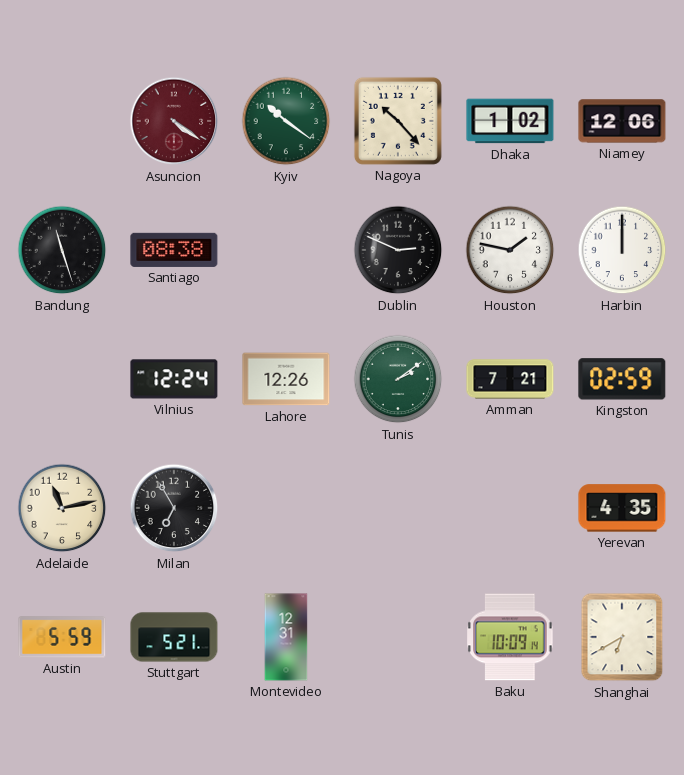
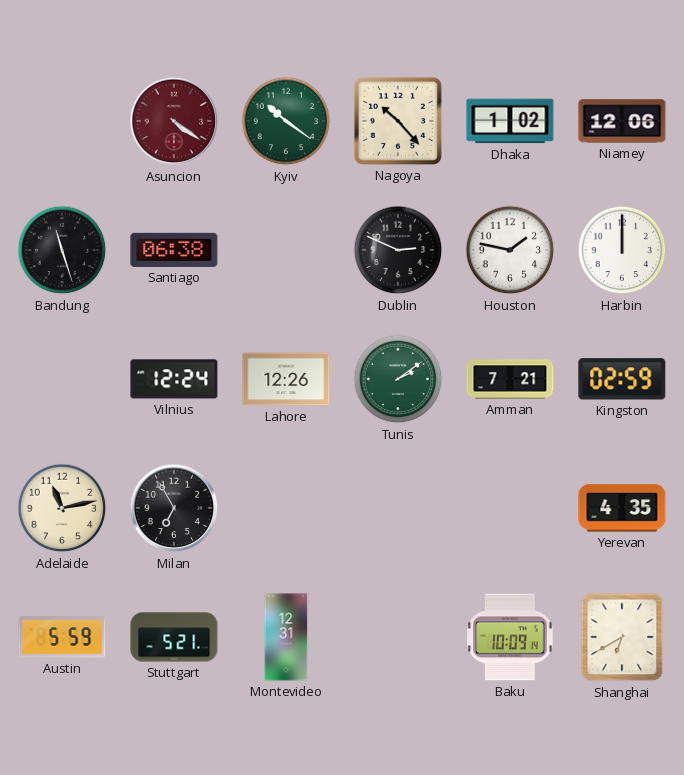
Santiago: 08:38 -> 06:38 (174, 250)
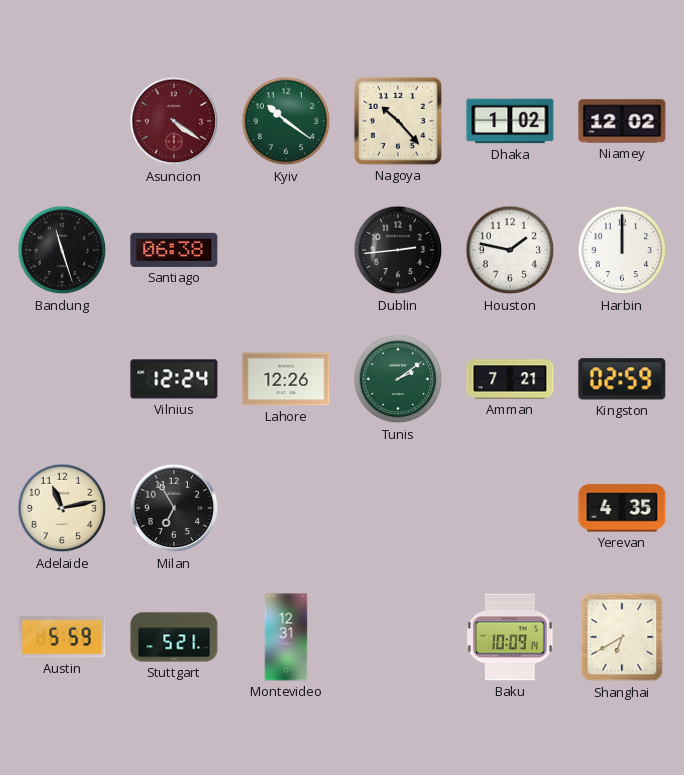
Niamey: 12:06 -> 12:02 (622, 121)
Dublin: 2:49 -> 2:44 (398, 250)
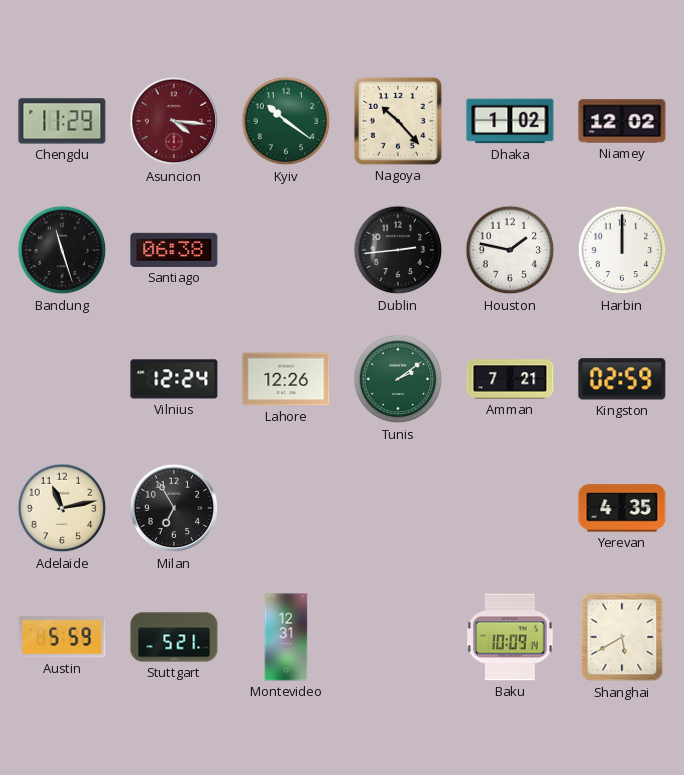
Chengdu: none -> 11:29 (62, 121)
Asuncion: 4:21 -> 4:16 (174, 121)
Shanghai: 6:40 -> 5:40 (622, 637)
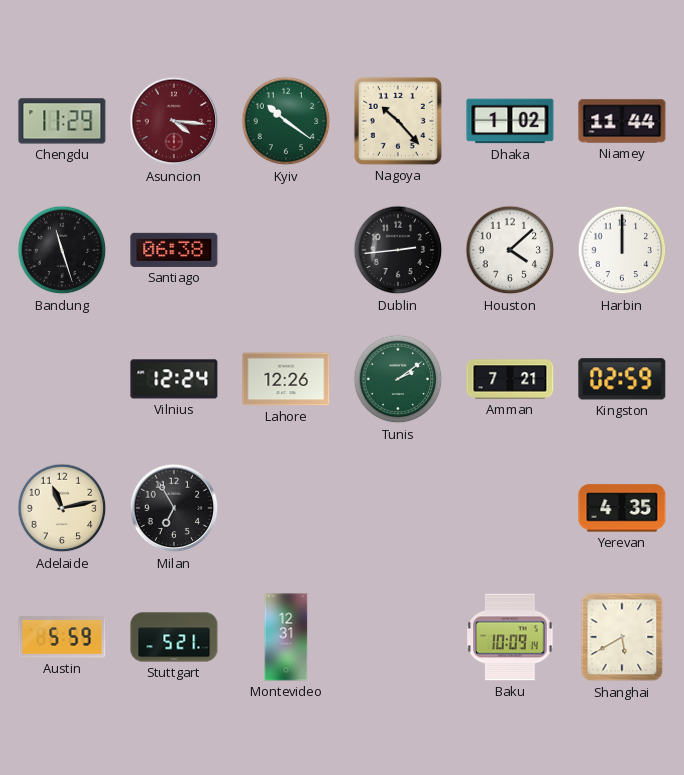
Niamey: 12:02 -> 11:44 (622, 121)
Houston: 1:47 -> 4:08 (510, 250)
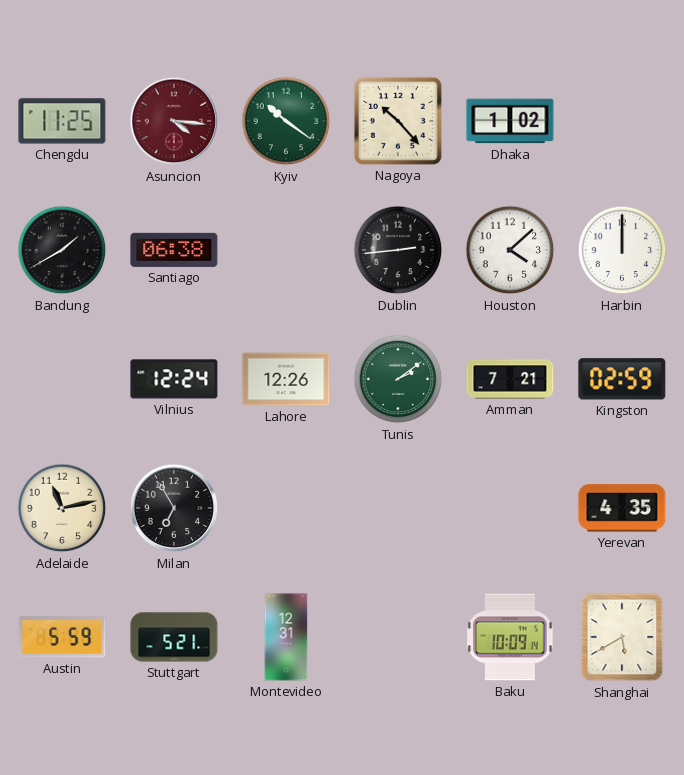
Chengdu: 11:29 -> 11:25 (62, 121)
Niamey: 11:44 -> none (622, 121)
Bandung: 11:27 -> 1:40 (62, 250)
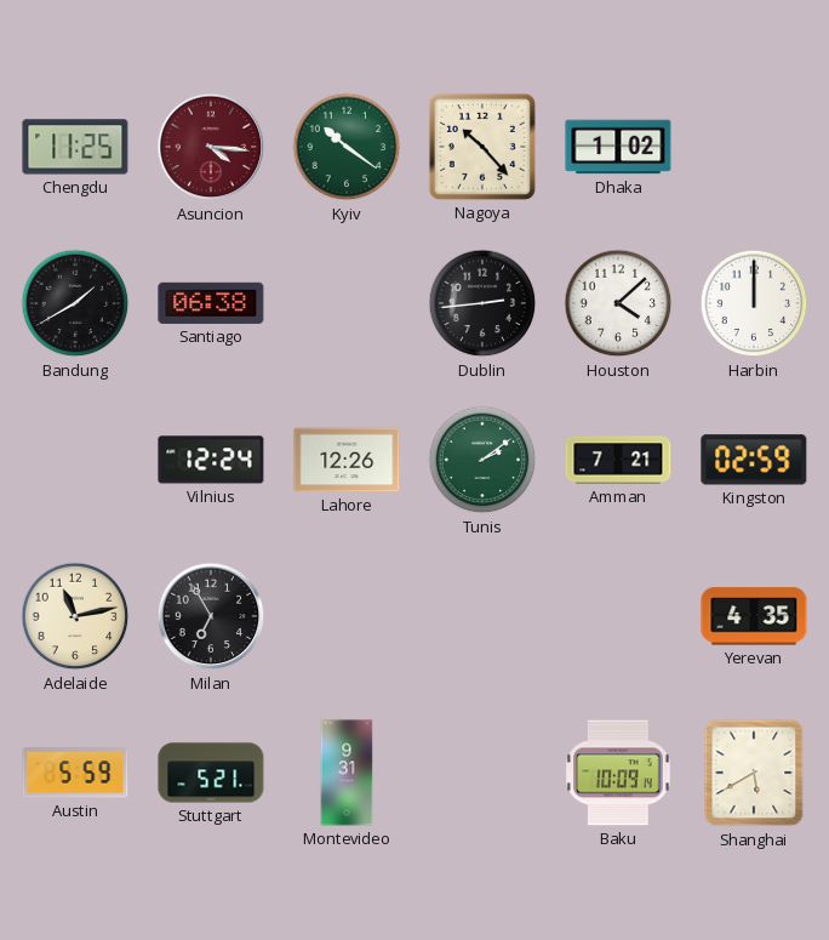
Montevideo: 12:31 -> 9:31 (347, 773)
